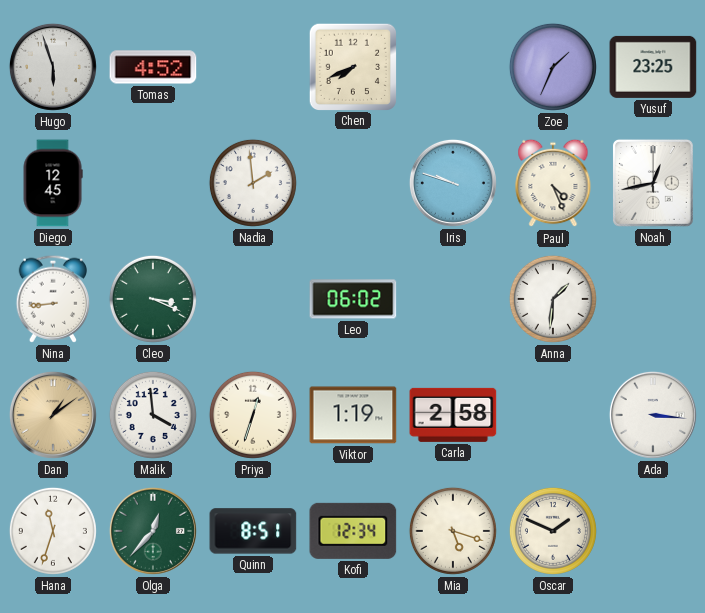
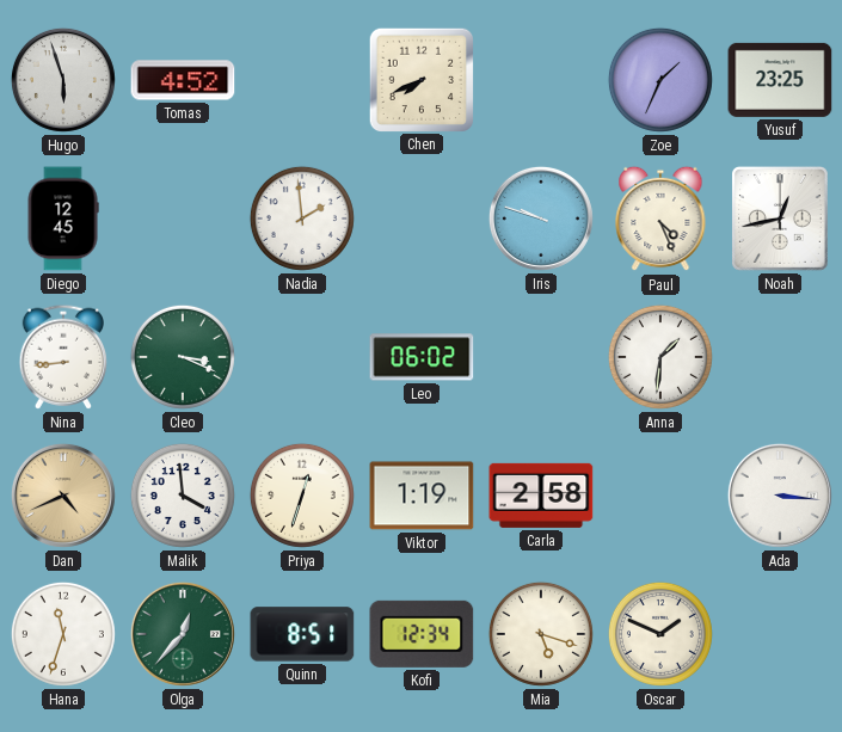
Dan: 1:09 -> 4:41 (63, 496)
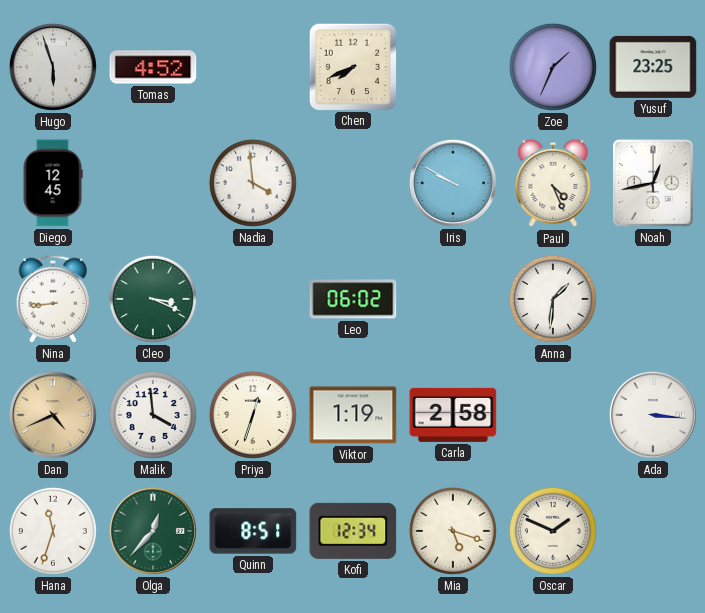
Nadia: 1:59 -> 3:59 (253, 183)
Iris: 9:48 -> 9:50 (453, 183)
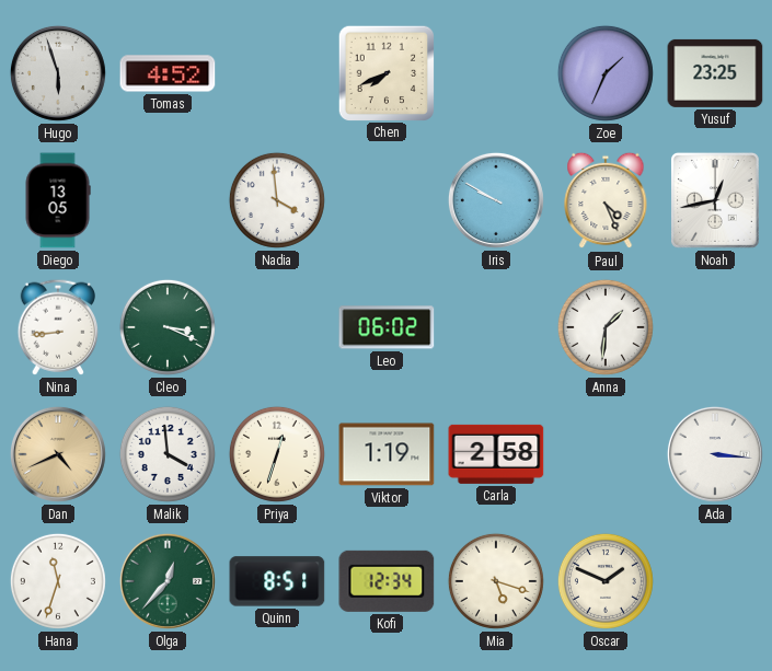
Diego: 12:45 -> 13:05 (58, 200)
